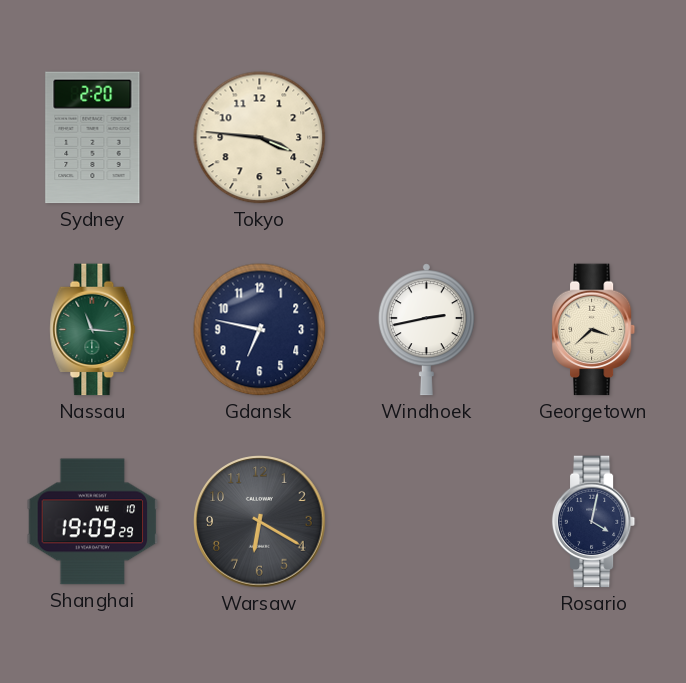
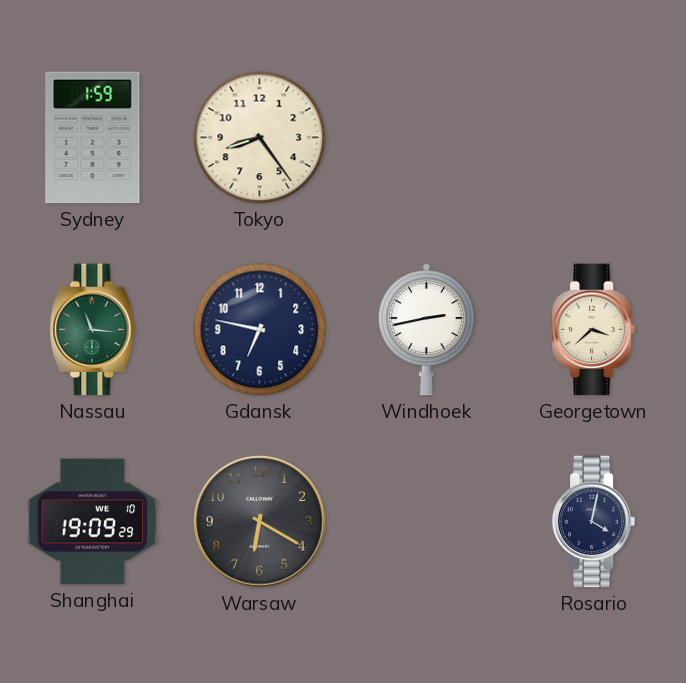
Sydney: 2:20 -> 1:59 (93, 138)
Tokyo: 3:46 -> 8:24 (260, 138)
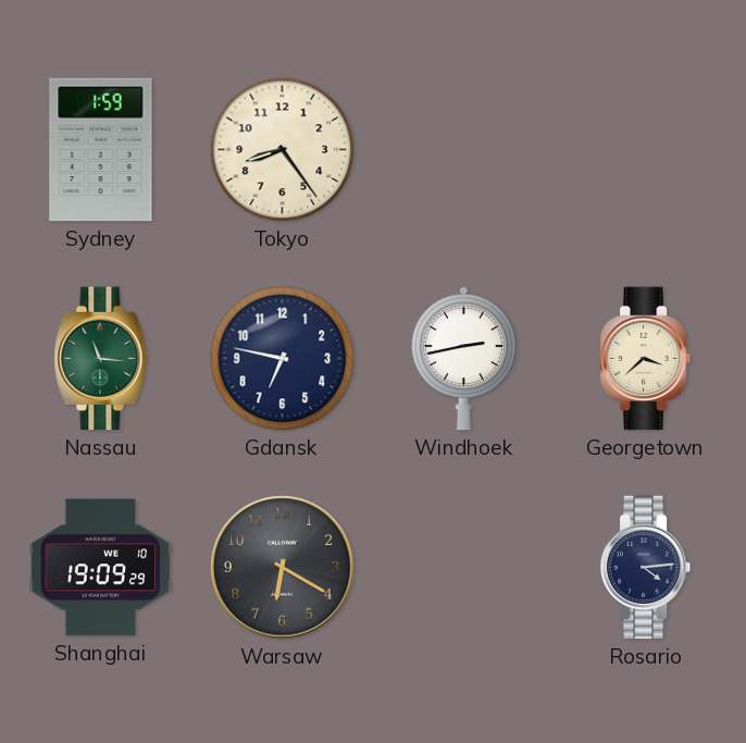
Rosario: 4:02 -> 4:14 (646, 568)
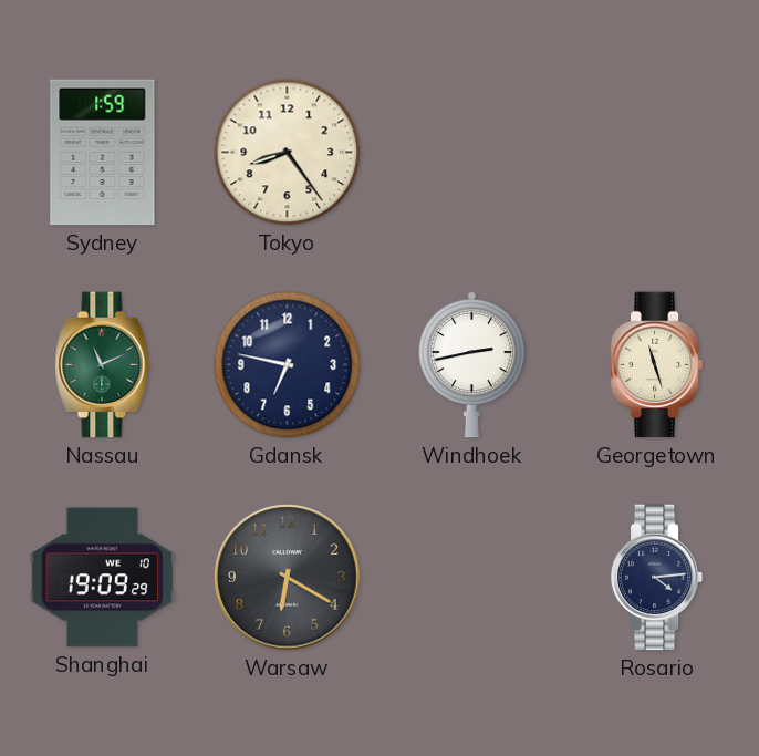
Nassau: 11:16 -> 11:11 (103, 365)
Georgetown: 3:38 -> 11:27 (657, 365)
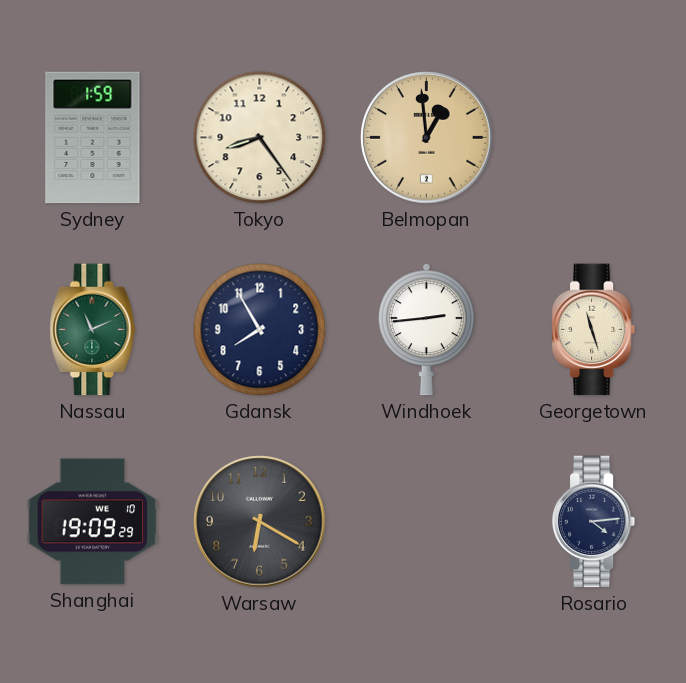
Belmopan: none -> 12:59 (427, 138)
Gdansk: 6:47 -> 7:55 (260, 330)
Windhoek: 2:43 -> 2:44 (426, 330)
